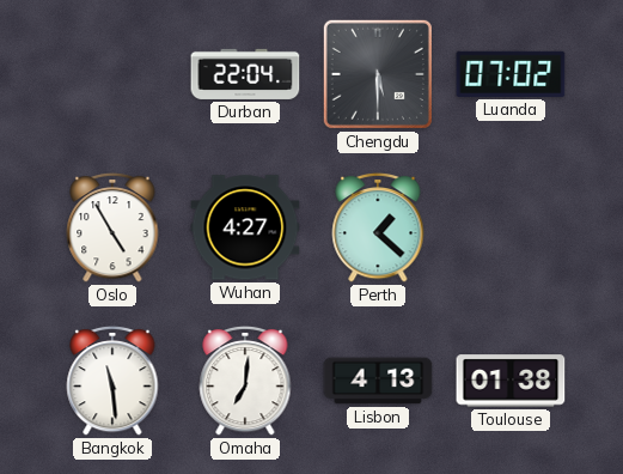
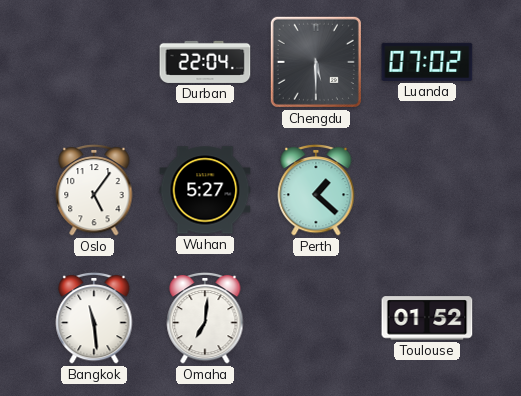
Oslo: 4:55 -> 5:06 (94, 190)
Wuhan: 4:27 -> 5:27 (205, 190)
Lisbon: 4:13 -> none (378, 381)
Toulouse: 01:38 -> 01:52 (427, 318)
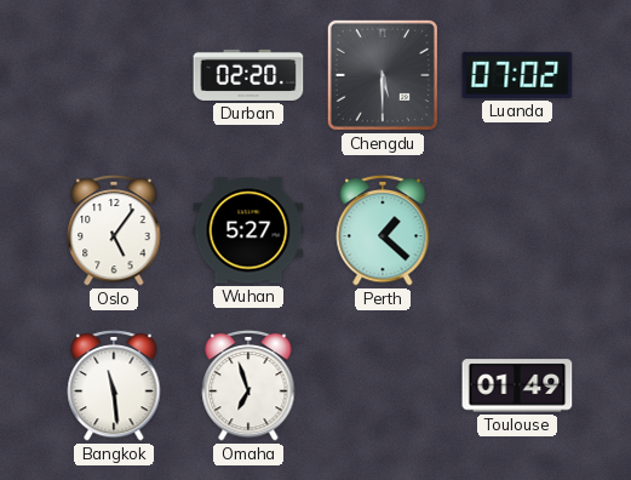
Durban: 22:04 -> 02:20 (248, 75)
Omaha: 7:01 -> 6:57 (248, 385)
Toulouse: 01:52 -> 01:49 (517, 385)
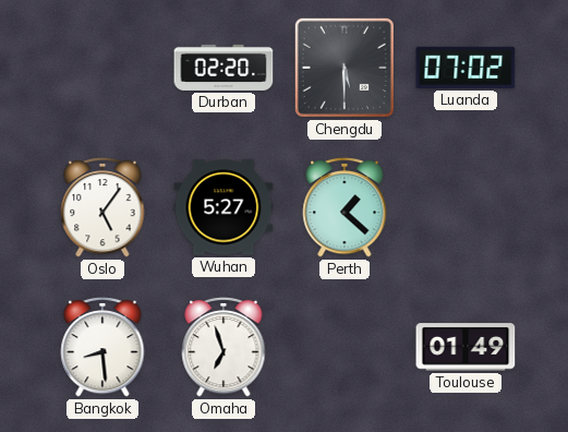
Bangkok: 11:29 -> 8:29 (102, 347)
